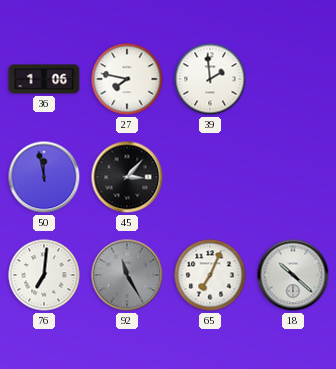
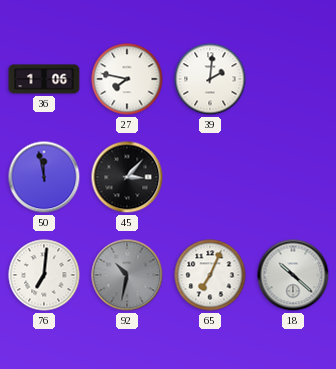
39: 1:59 -> 2:01 (210, 79)
92: 11:25 -> 10:32 (127, 275)
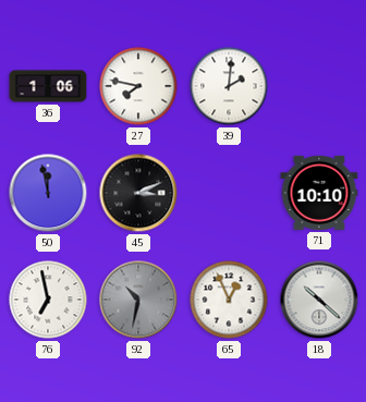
45: 3:07 -> 3:11 (138, 193)
71: none -> 10:10 (319, 193)
76: 7:01 -> 6:58 (48, 300)
65: 7:04 -> 12:56 (229, 300)
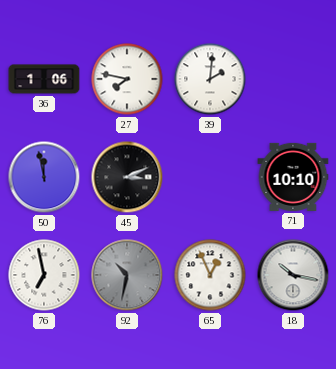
18: 10:22 -> 10:17 (293, 275)
